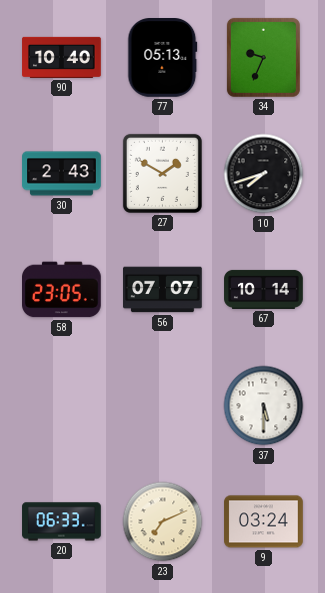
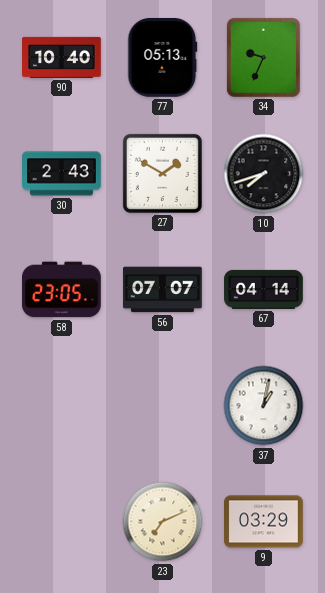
67: 10:14 -> 04:14 (264, 289)
37: 5:30 -> 1:02 (264, 406)
20: 06:33 -> none (62, 522)
9: 03:24 -> 03:29 (264, 522)
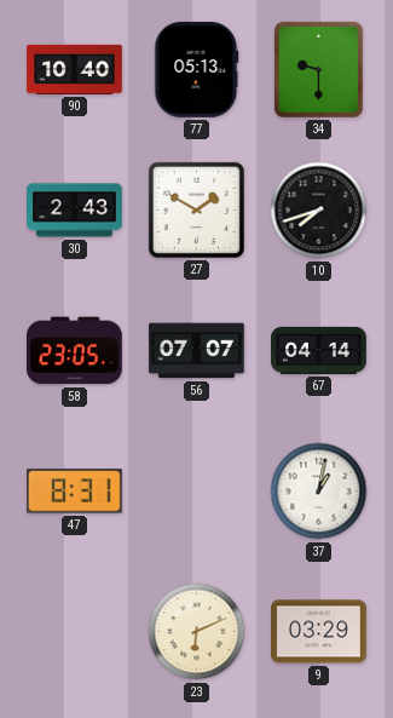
34: 9:34 -> 9:30 (318, 69)
47: none -> 8:31 (75, 492)
23: 7:11 -> 6:11 (197, 632)
